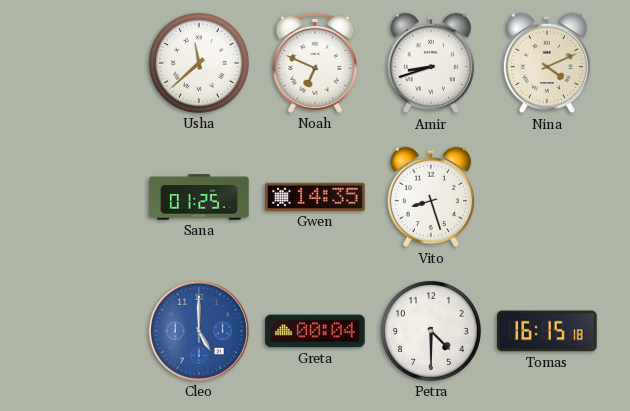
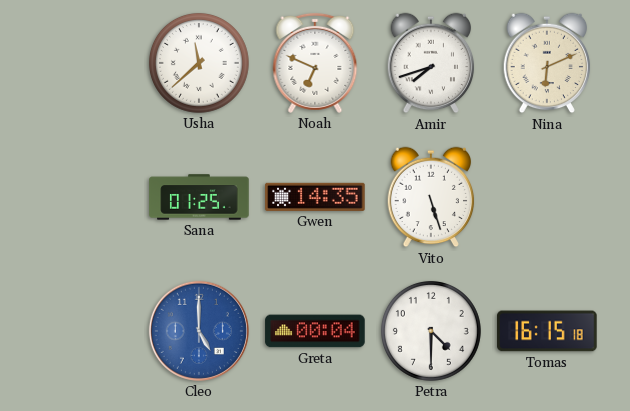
Amir: 8:42 -> 7:42 (431, 63)
Nina: 4:11 -> 6:11 (547, 63)
Vito: 8:27 -> 5:27 (431, 197)
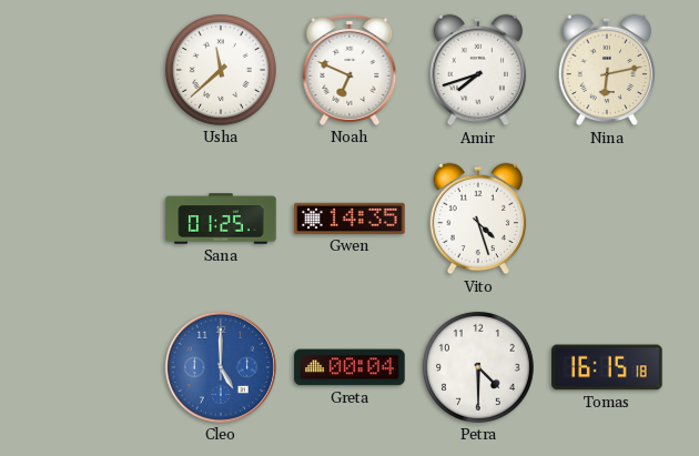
Nina: 6:11 -> 6:13 (607, 70)
Vito: 5:27 -> 4:27 (478, 219)
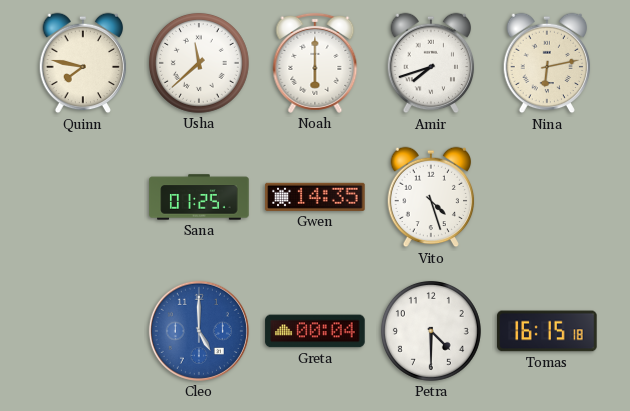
Quinn: none -> 7:47 (83, 63)
Noah: 6:49 -> 6:00 (315, 63)
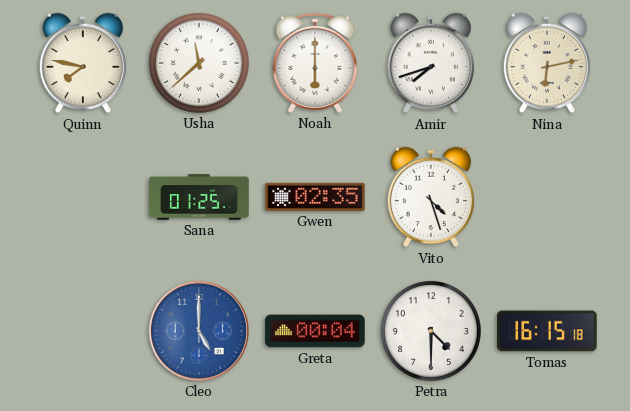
Gwen: 14:35 -> 02:35 (315, 197)
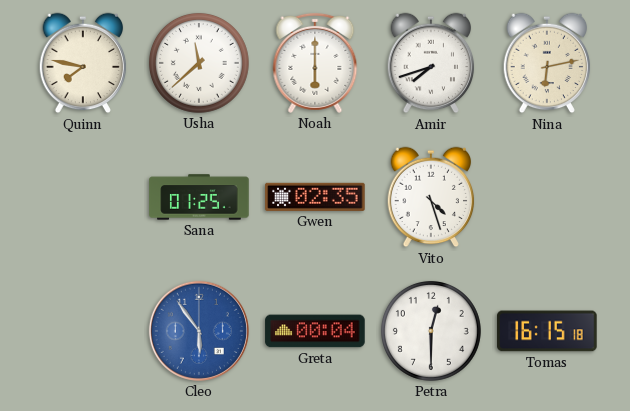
Cleo: 5:00 -> 5:54 (199, 331)
Petra: 4:30 -> 12:30 (431, 331)
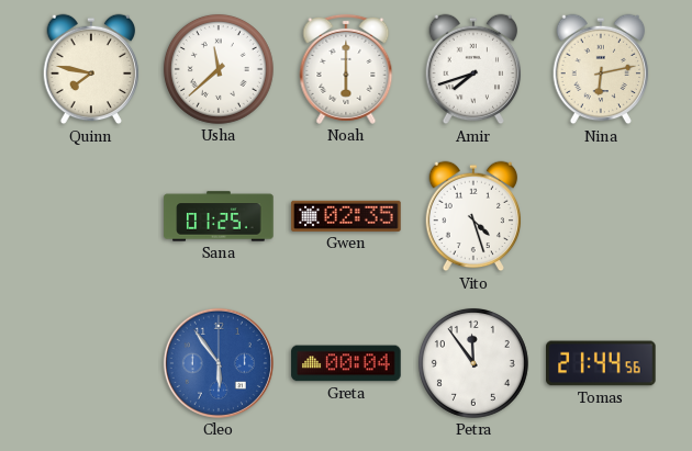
Petra: 12:30 -> 11:54 (473, 363)
Tomas: 16:15 -> 21:44 (601, 363)
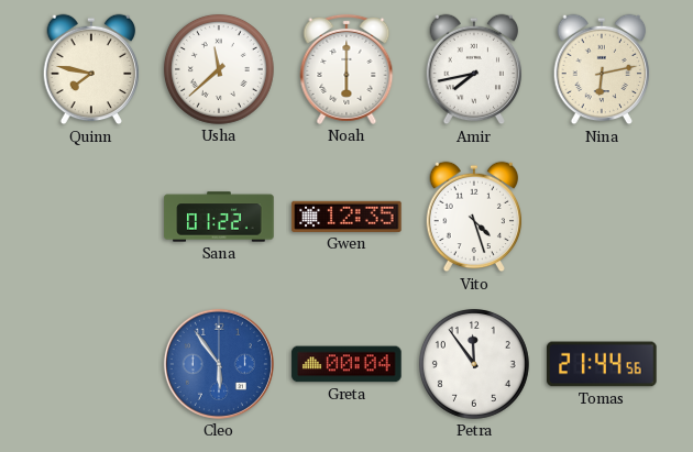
Amir: 7:42 -> 7:43 (474, 69)
Sana: 01:25 -> 01:22 (219, 217)
Gwen: 02:35 -> 12:35 (346, 217)
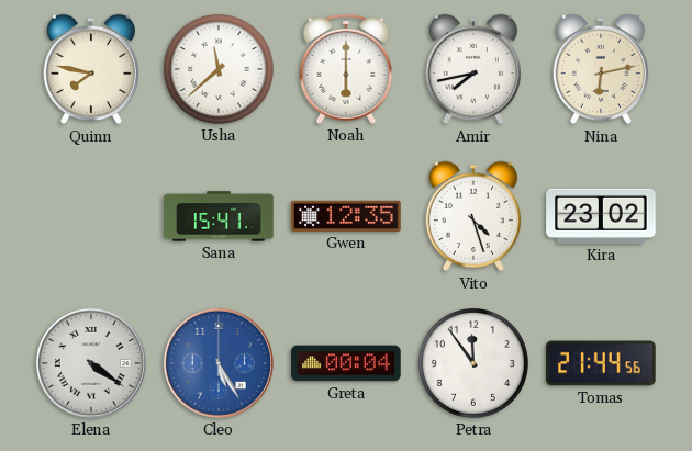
Sana: 01:22 -> 15:41 (219, 216)
Kira: none -> 23:02 (601, 216)
Elena: none -> 4:21 (91, 363)
Cleo: 5:54 -> 5:25 (219, 363)
